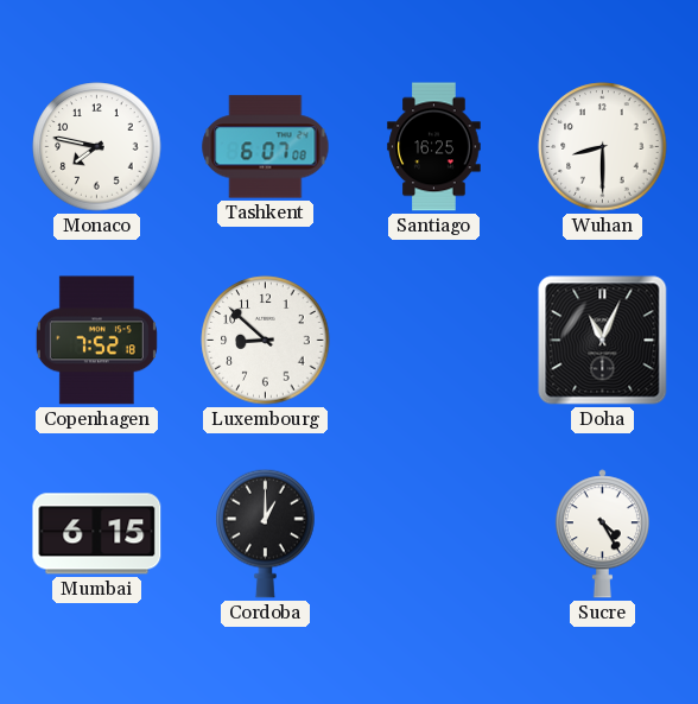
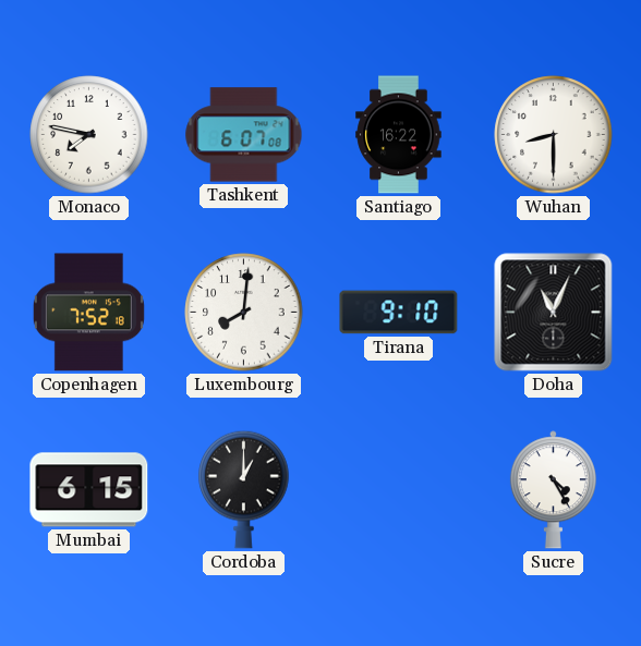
Santiago: 16:25 -> 16:22 (399, 135)
Luxembourg: 8:52 -> 8:01 (244, 313)
Tirana: none -> 9:10 (399, 313)
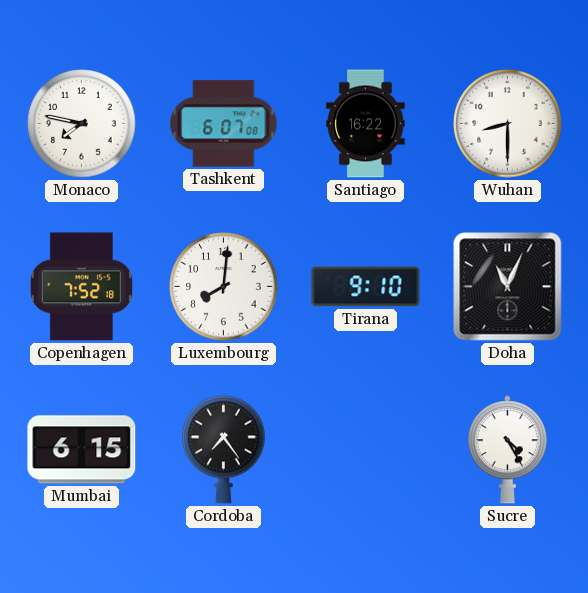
Cordoba: 1:00 -> 7:24 (224, 449)
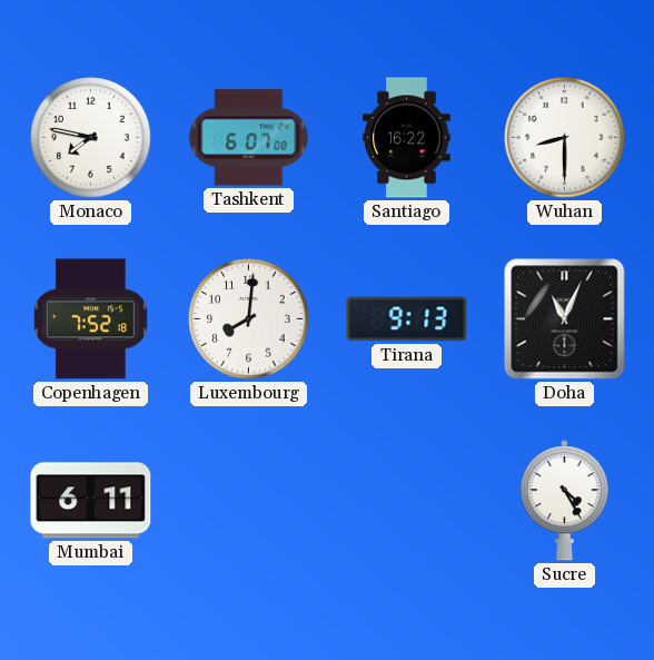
Tirana: 9:10 -> 9:13 (407, 319)
Mumbai: 6:15 -> 6:11 (91, 501)
Cordoba: 7:24 -> none (224, 449)
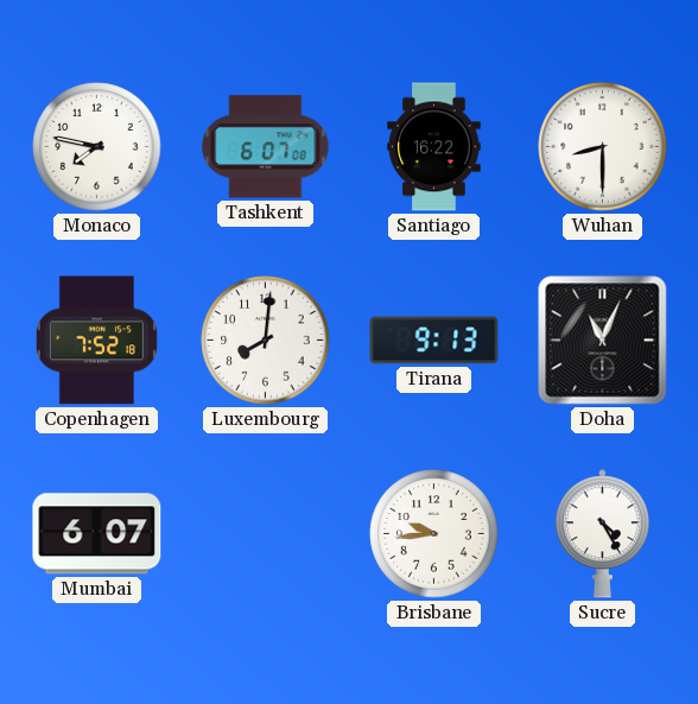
Mumbai: 6:11 -> 6:07 (97, 534)
Brisbane: none -> 9:44 (434, 534)
